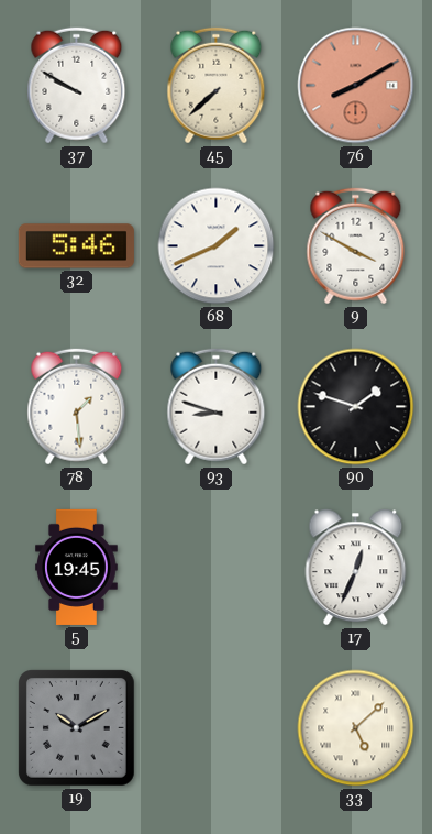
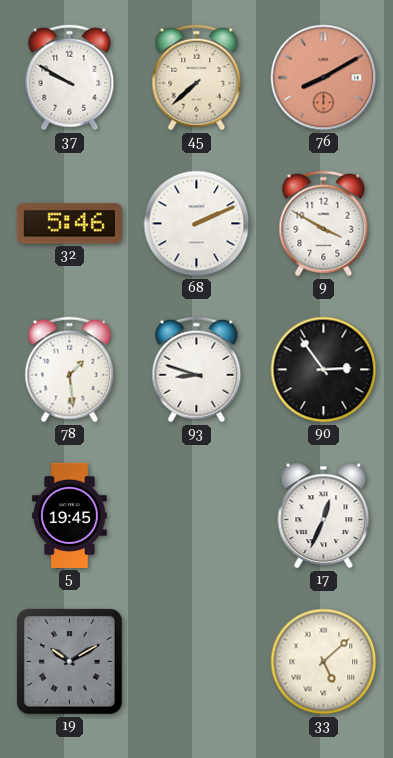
68: 1:41 -> 2:11 (197, 224)
90: 1:48 -> 2:54 (324, 370)
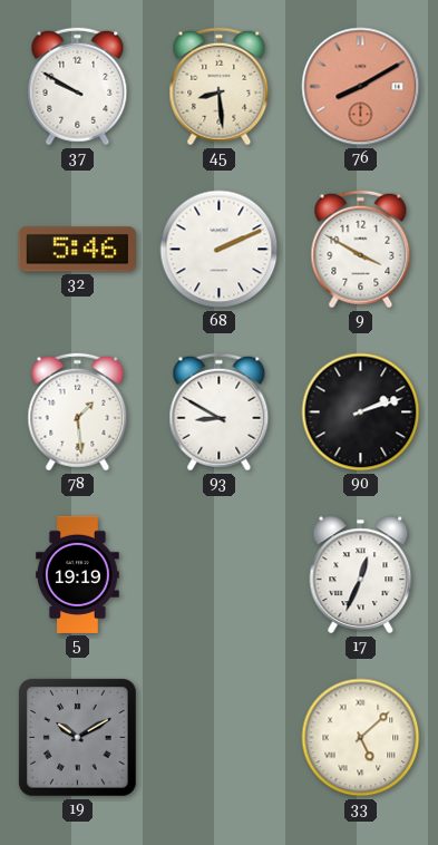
45: 7:38 -> 8:29 (220, 87)
93: 8:48 -> 8:50 (220, 412)
90: 2:54 -> 2:12 (361, 412)
5: 19:45 -> 19:19 (78, 574)
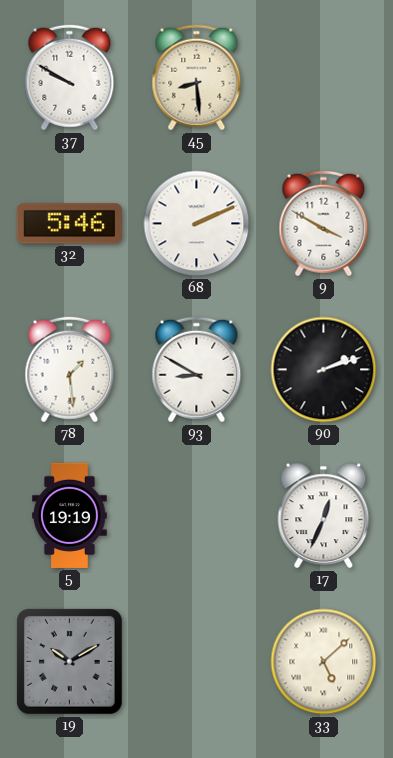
76: 8:10 -> none (361, 87)
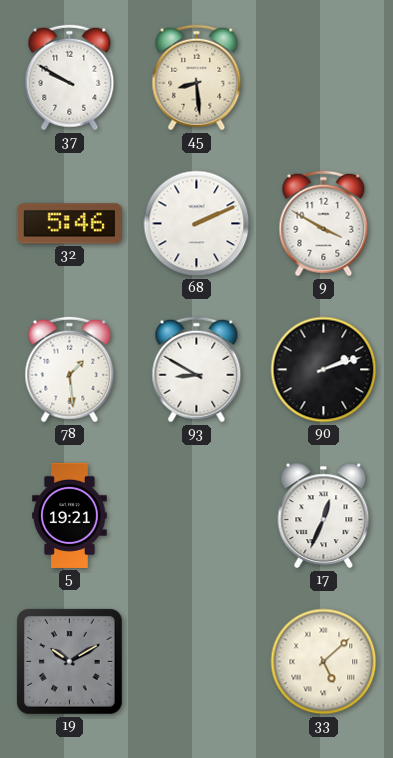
5: 19:19 -> 19:21 (70, 515)
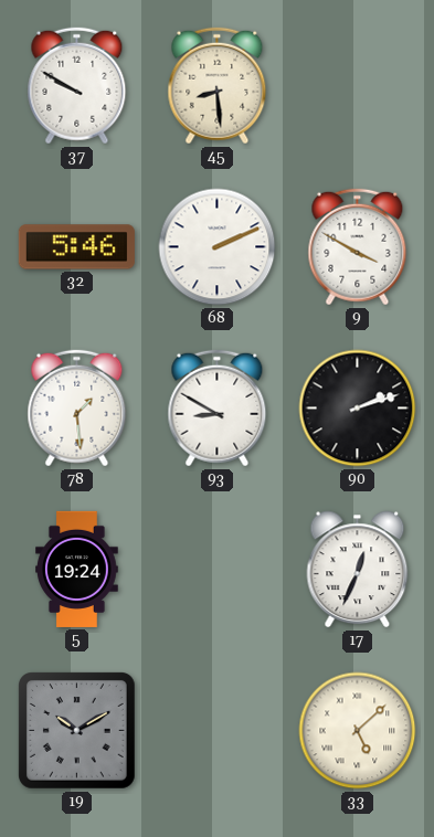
5: 19:21 -> 19:24 (77, 569)
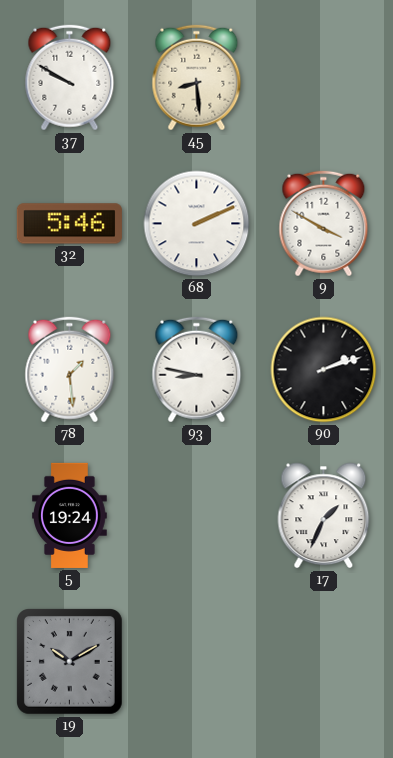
93: 8:50 -> 8:47 (197, 370)
17: 12:34 -> 1:34 (324, 516)
33: 5:08 -> none (358, 731)
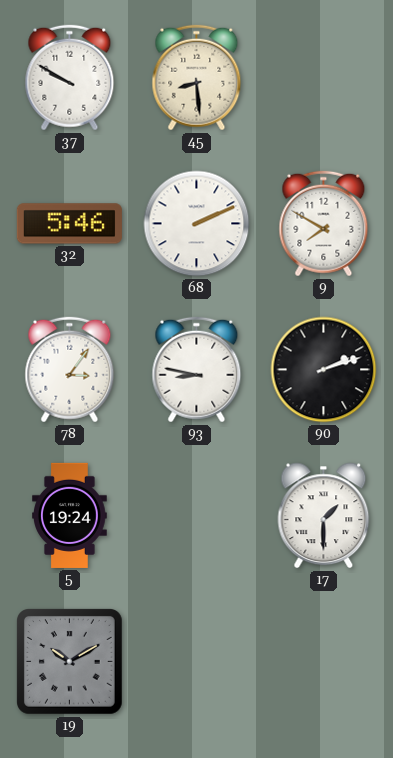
9: 3:50 -> 7:50 (324, 224)
78: 1:29 -> 3:06 (70, 370)
17: 1:34 -> 1:30 (324, 516)
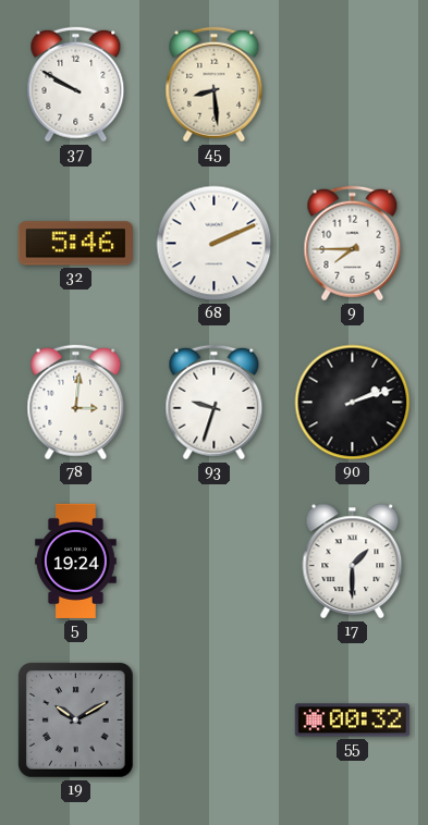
9: 7:50 -> 7:45 (353, 244)
78: 3:06 -> 3:01 (76, 403)
93: 8:47 -> 9:33 (215, 403)
55: none -> 00:32 (352, 721)
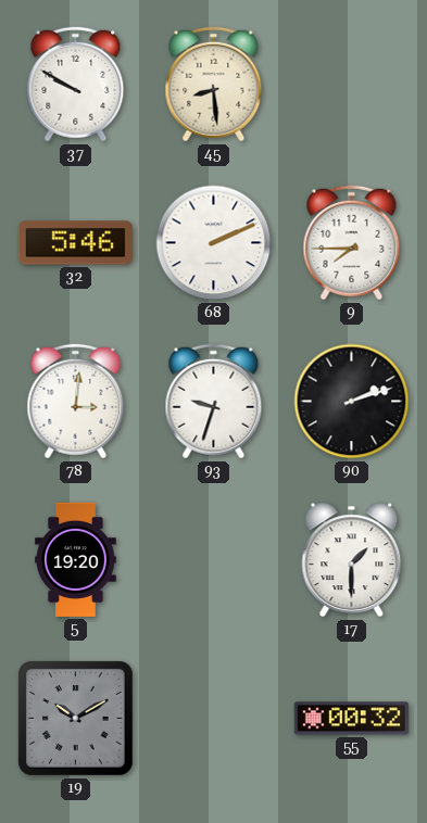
5: 19:24 -> 19:20 (76, 559)
